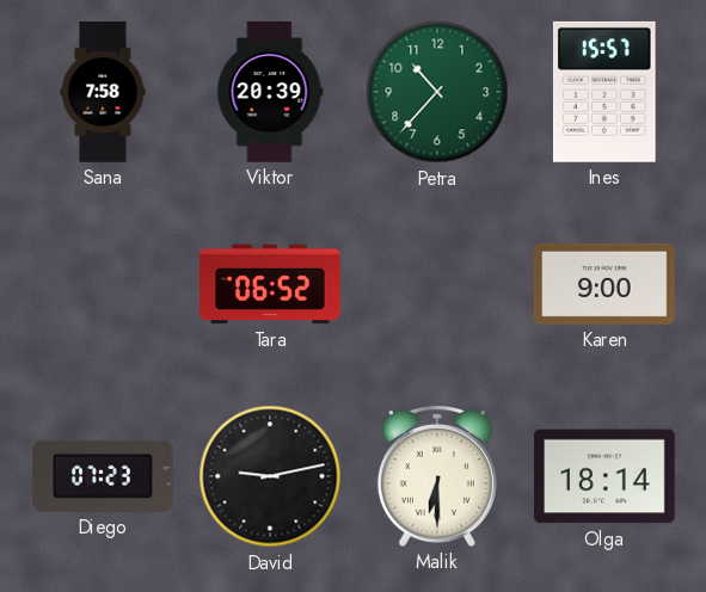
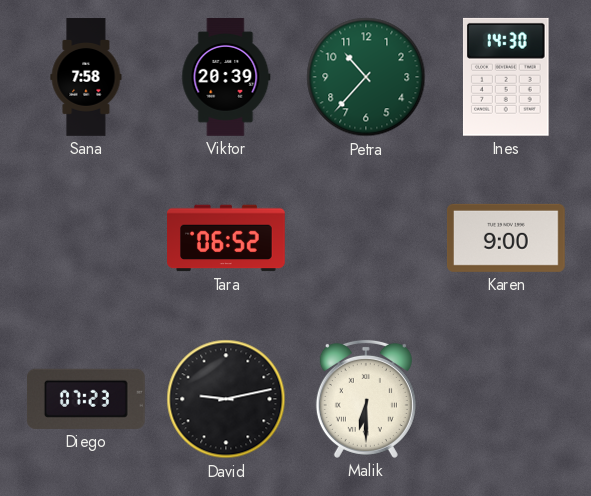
Ines: 15:57 -> 14:30 (506, 77)
Olga: 18:14 -> none (606, 476)
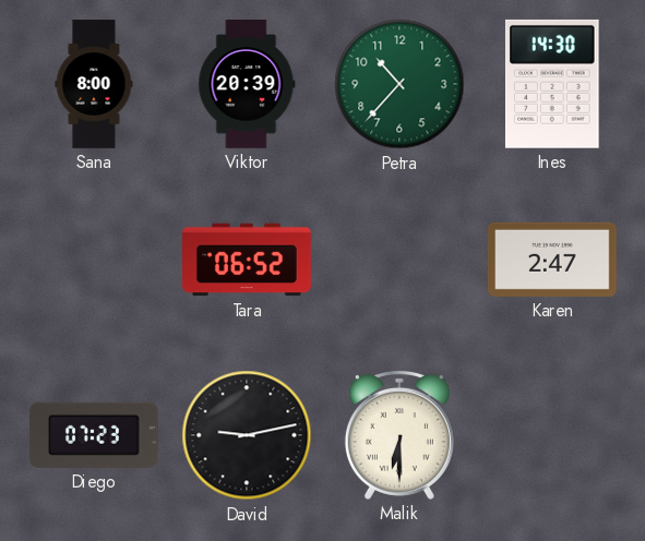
Sana: 7:58 -> 8:00 (94, 84)
Karen: 9:00 -> 2:47 (552, 260)
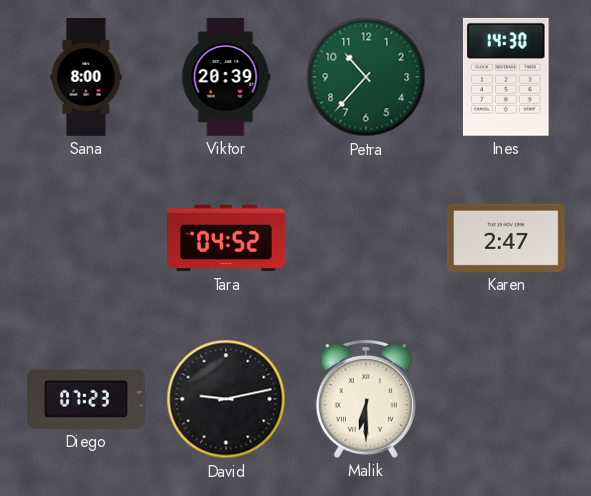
Tara: 06:52 -> 04:52 (227, 238)
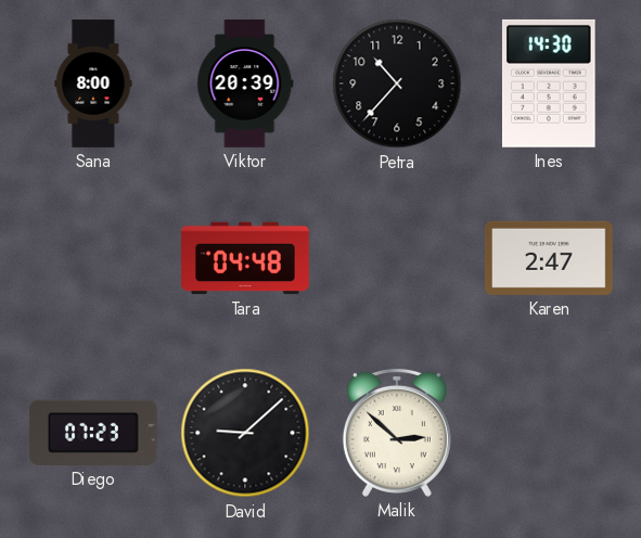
Petra dial: green -> black (397, 84)
Tara: 04:52 -> 04:48 (246, 258)
David: 9:13 -> 9:08 (245, 433)
Malik: 6:30 -> 2:52 (397, 433)
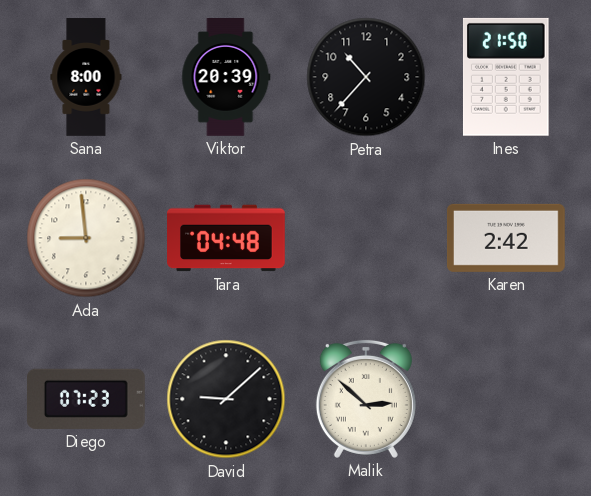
Ines: 14:30 -> 21:50 (506, 77)
Ada: none -> 8:59 (86, 238)
Karen: 2:47 -> 2:42 (506, 238)
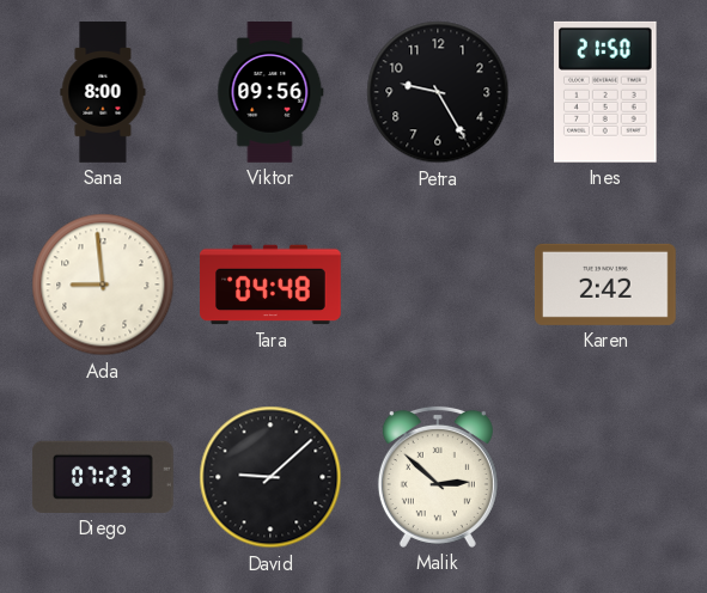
Viktor: 20:39 -> 09:56 (270, 93)
Petra: 10:37 -> 9:25 (438, 92)
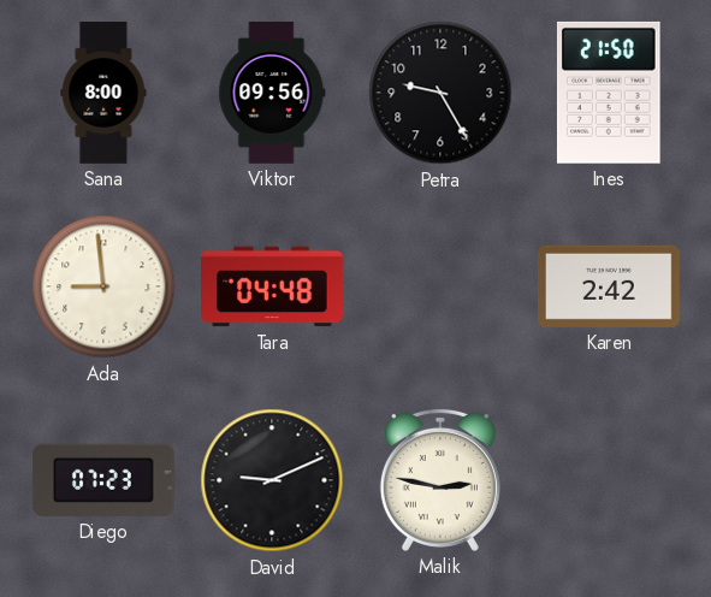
David: 9:08 -> 9:11 (272, 480)
Malik: 2:52 -> 2:47 (440, 480)
